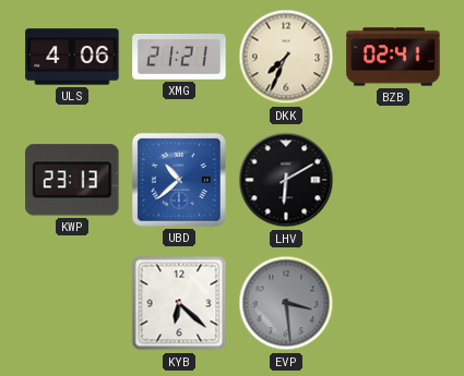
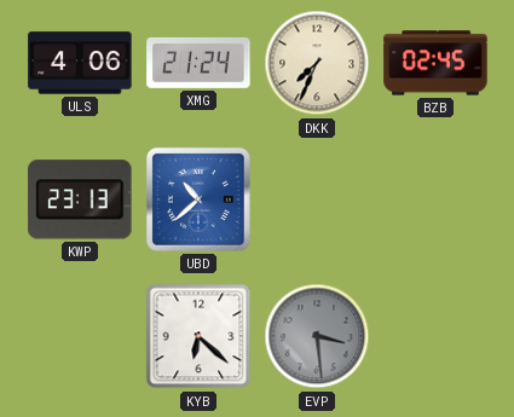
XMG: 21:21 -> 21:24 (198, 63)
BZB: 02:41 -> 02:45 (435, 63)
LHV: 6:10 -> none (286, 180)
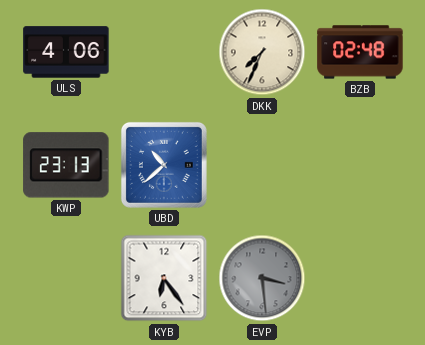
XMG: 21:24 -> none (198, 63)
BZB: 02:45 -> 02:48 (360, 52)
KYB: 6:22 -> 6:24 (164, 278)
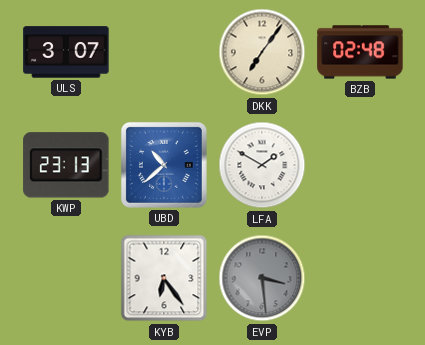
ULS: 4:06 -> 3:07 (66, 52)
DKK: 7:34 -> 7:06 (262, 52)
LFA: none -> 1:50 (262, 165)
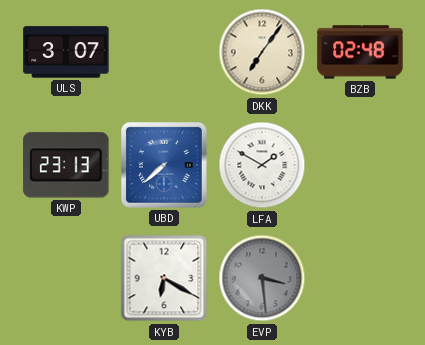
UBD: 10:38 -> 7:38 (164, 165)
KYB: 6:24 -> 6:20 (164, 278)
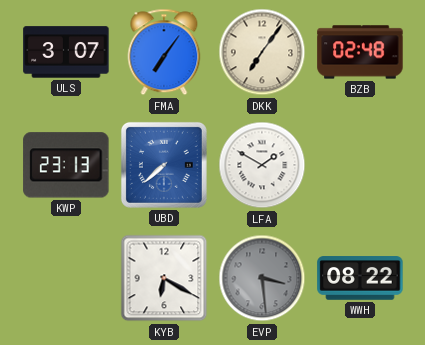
FMA: none -> 7:06 (164, 52)
WWH: none -> 08:22 (360, 278)
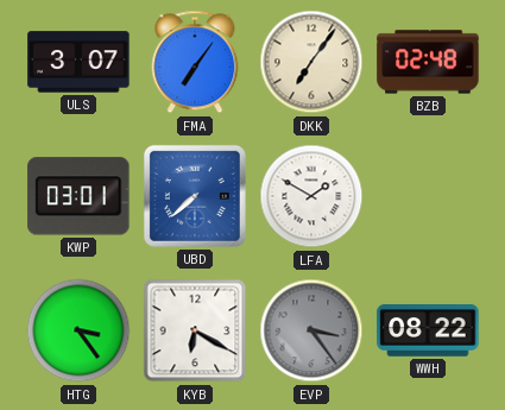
KWP: 23:13 -> 03:01 (78, 196)
HTG: none -> 3:24 (78, 330)
EVP: 3:29 -> 3:24 (311, 330)
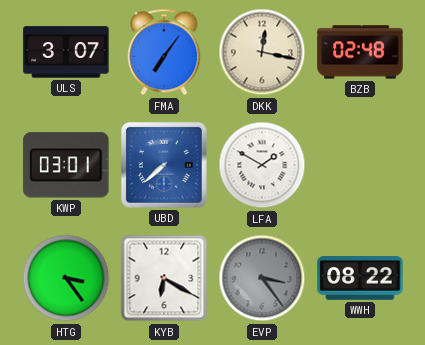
DKK: 7:06 -> 12:17 (262, 52)
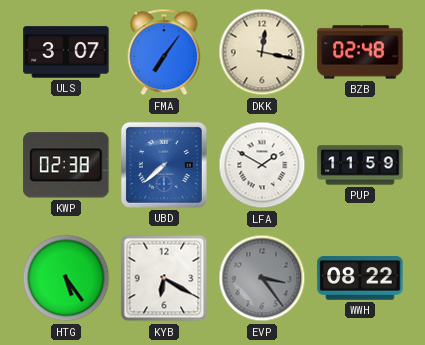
KWP: 03:01 -> 02:38 (66, 165)
PUP: none -> 11:59 (360, 165)
HTG: 3:24 -> 5:24 (66, 278)
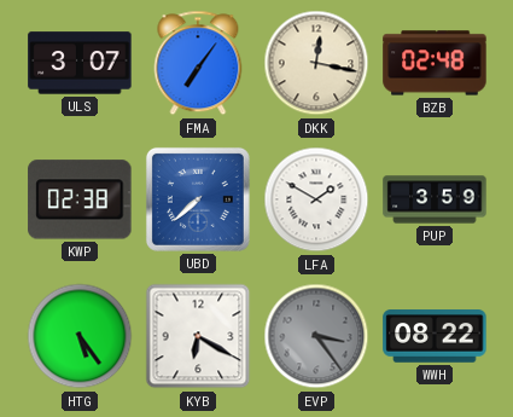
PUP: 11:59 -> 3:59 (435, 199)
